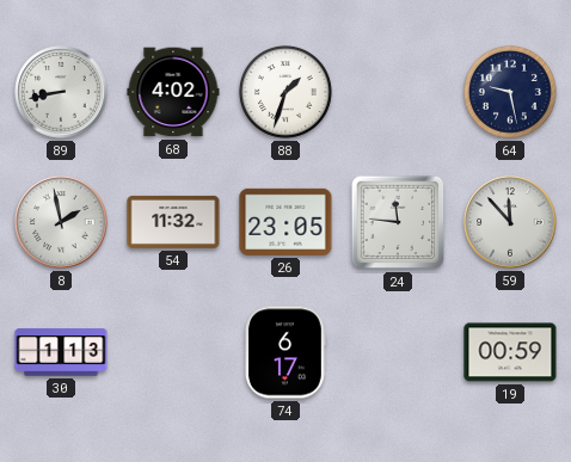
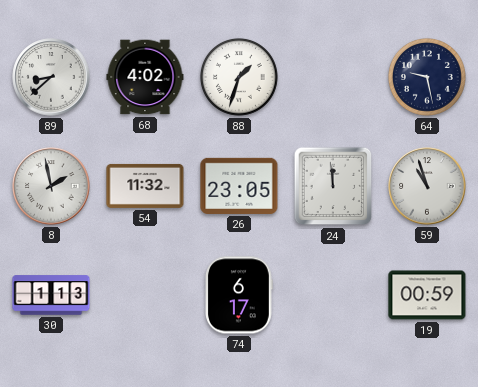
89: 8:43 -> 8:38 (51, 77)
24: 11:46 -> 11:59 (333, 186)
59: 11:53 -> 10:57 (427, 186)
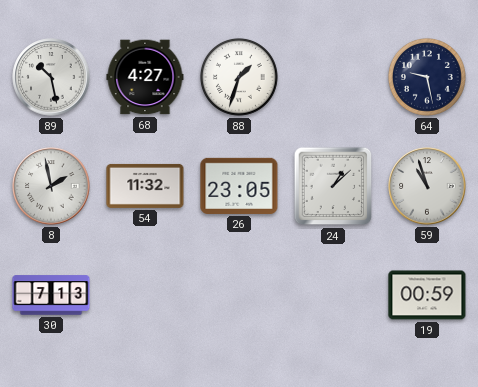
89: 8:38 -> 10:28 (51, 77)
68: 4:02 -> 4:27 (145, 77)
24: 11:59 -> 1:08 (333, 186)
30: 1:13 -> 7:13 (51, 295)
74: 6:17 -> none (239, 295)
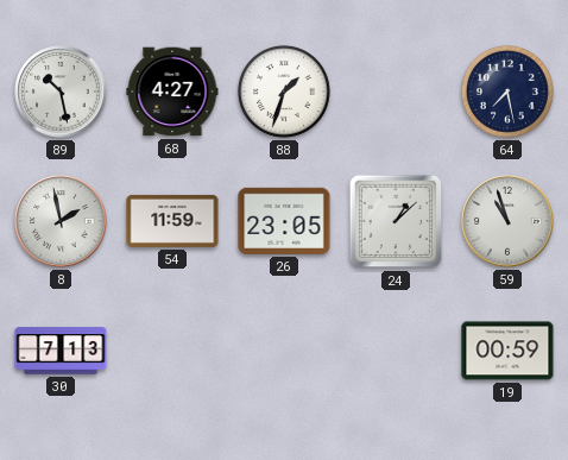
64: 9:28 -> 7:28 (507, 92)
54: 11:32 -> 11:59 (172, 221)
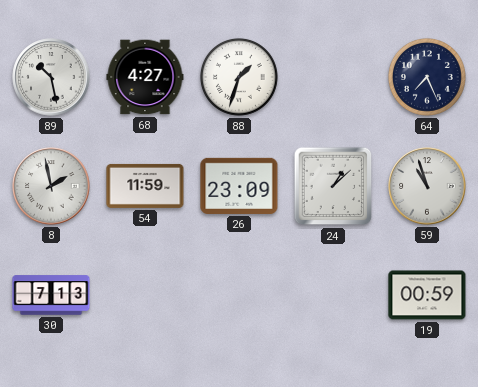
64: 7:28 -> 7:26 (427, 77)
26: 23:05 -> 23:09 (239, 186)
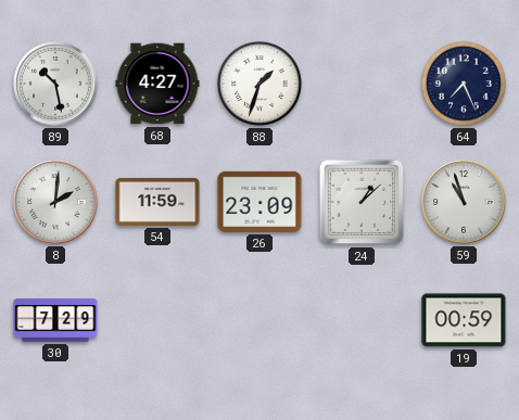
8: 1:58 -> 2:01 (55, 202)
30: 7:13 -> 7:29 (55, 320)
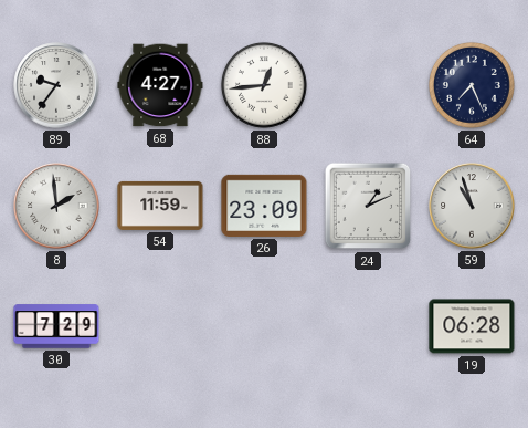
89: 10:28 -> 9:36 (56, 85)
88: 1:33 -> 12:44 (264, 85)
8: 2:01 -> 1:59 (56, 206)
24: 1:08 -> 1:11 (368, 206)
19: 00:59 -> 06:28 (472, 326)
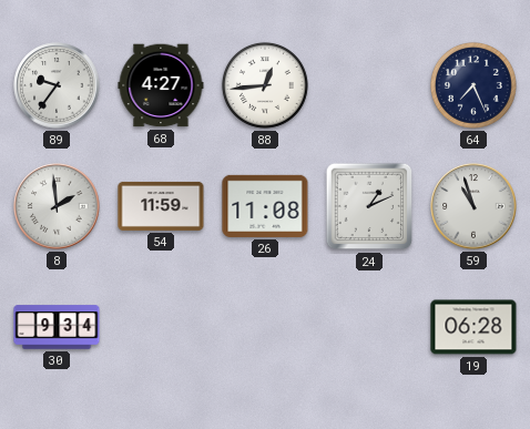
26: 23:09 -> 11:08 (265, 206)
30: 7:29 -> 9:34 (57, 327)
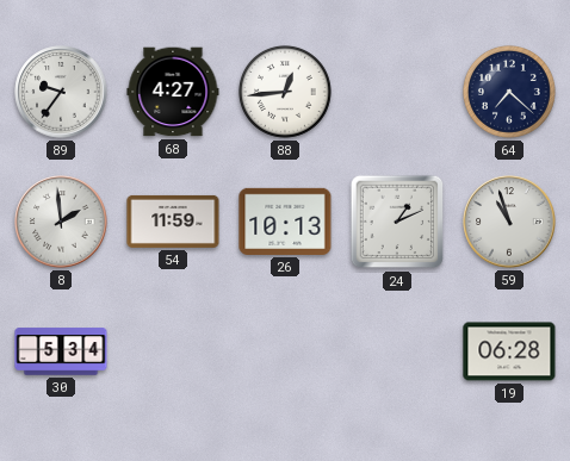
64: 7:26 -> 7:22 (509, 92)
26: 11:08 -> 10:13 (285, 222)
30: 9:34 -> 5:34 (61, 351)
